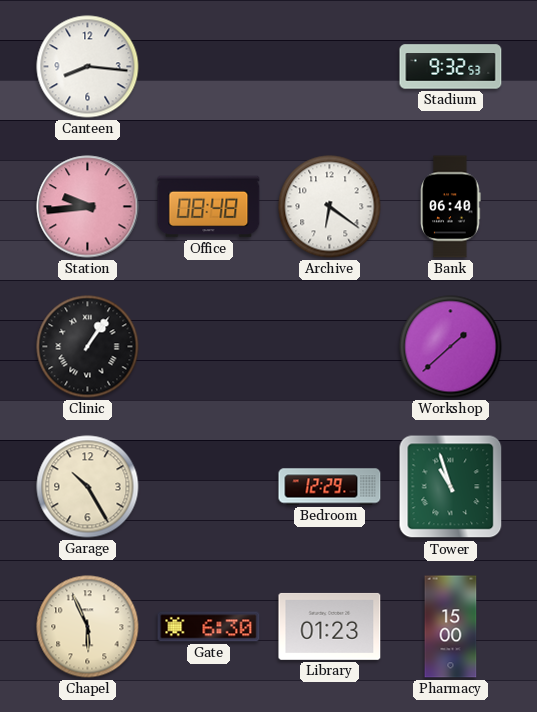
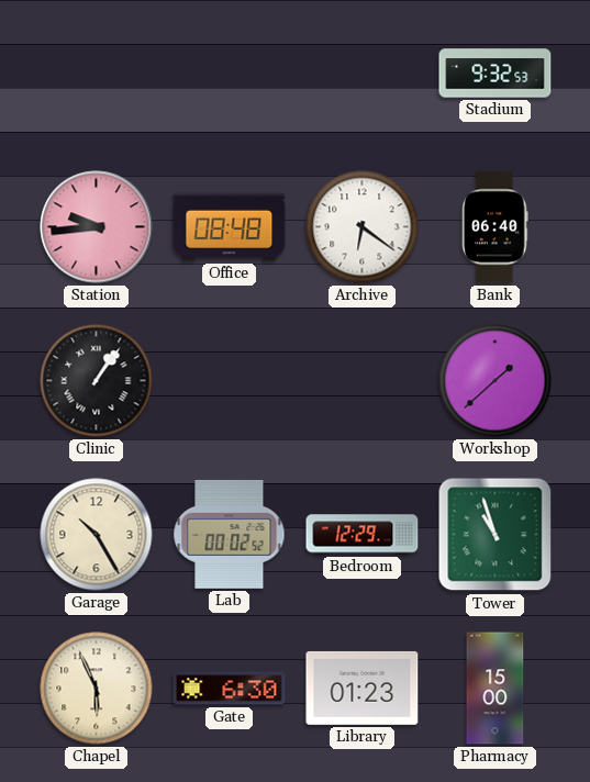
Canteen: 8:16 -> none (88, 67)
Lab: none -> 00:02 (230, 534)
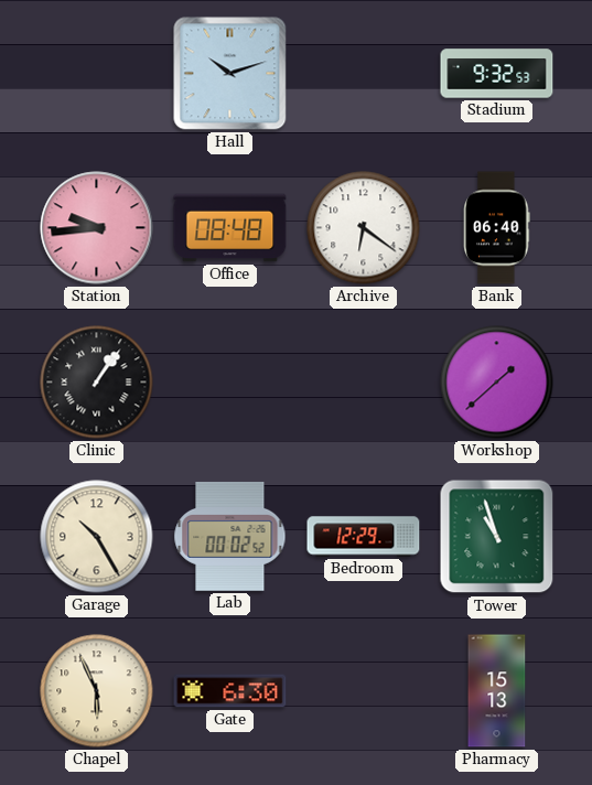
Hall: none -> 10:12 (230, 74)
Library: 01:23 -> none (363, 688)
Pharmacy: 15:00 -> 15:13 (497, 691)
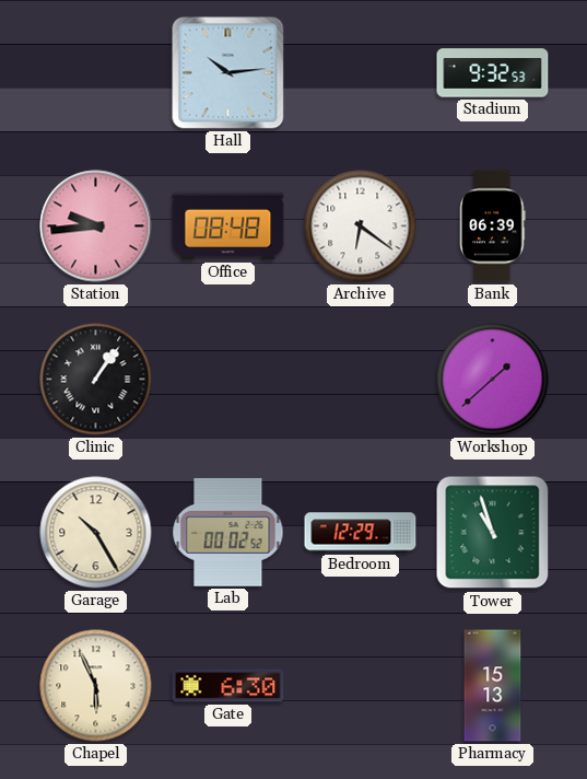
Hall: 10:12 -> 10:14 (228, 73)
Bank: 06:40 -> 06:39 (493, 226)
